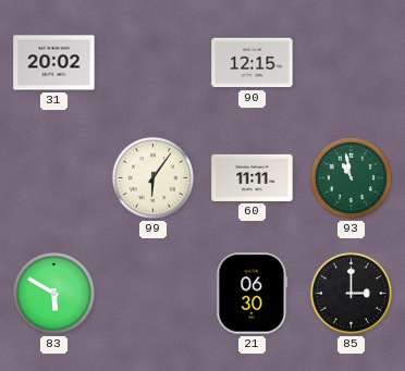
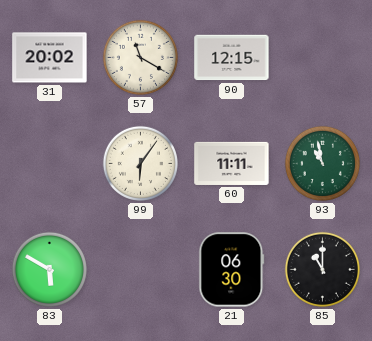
57: none -> 11:20 (140, 57)
85: 3:00 -> 11:00 (322, 269)
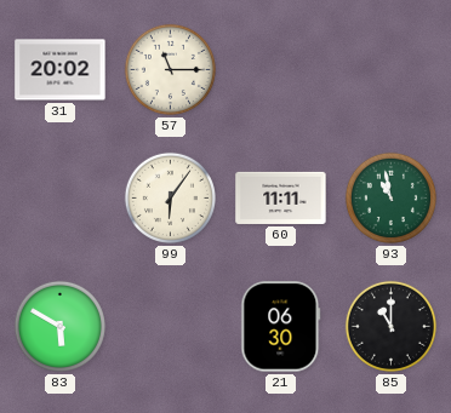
57: 11:20 -> 11:15 (170, 69)
90: 12:15 -> none (232, 58)
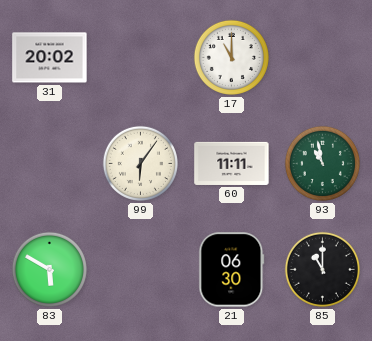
57: 11:15 -> none (170, 69)
17: none -> 11:00 (231, 57)
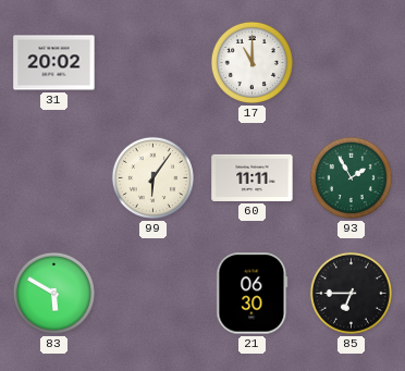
93: 10:58 -> 1:55 (351, 177)
85: 11:00 -> 6:45 (351, 293)
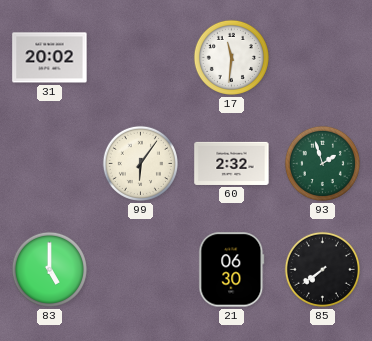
17: 11:00 -> 11:31 (231, 57)
60: 11:11 -> 2:32 (232, 163)
93: 1:55 -> 1:57 (322, 163)
83: 5:50 -> 5:00 (49, 269)
85: 6:45 -> 7:39 (322, 269)
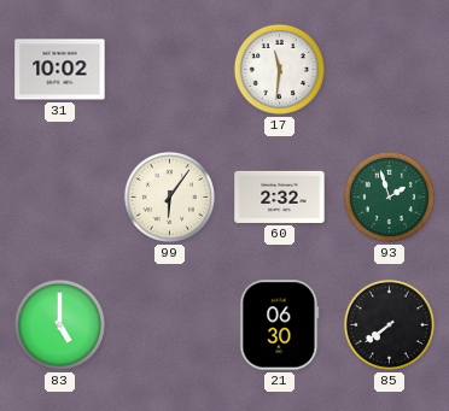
31: 20:02 -> 10:02 (60, 70)
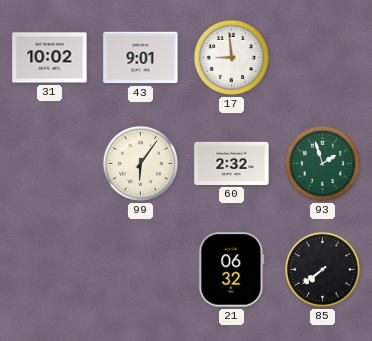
43: none -> 9:01 (141, 58)
17: 11:31 -> 8:59 (231, 57)
83: 5:00 -> none (59, 324)
21: 06:30 -> 06:32 (232, 270)
